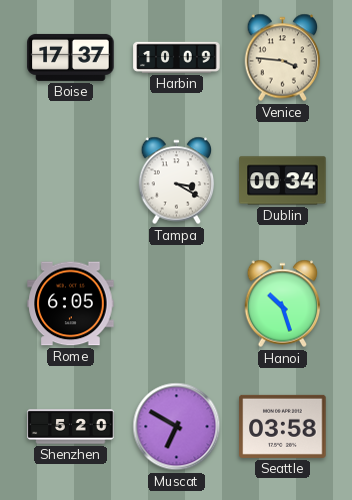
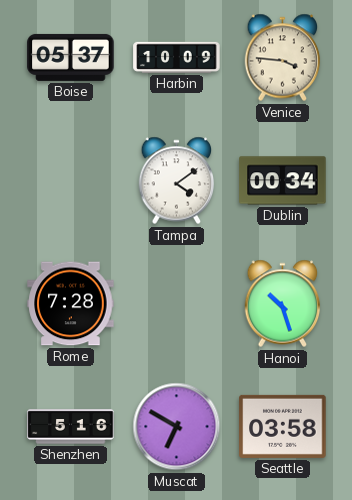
Boise: 17:37 -> 05:37 (71, 57)
Tampa: 3:20 -> 4:09 (177, 181)
Rome: 6:05 -> 7:28 (71, 304)
Shenzhen: 5:20 -> 5:16 (71, 427)
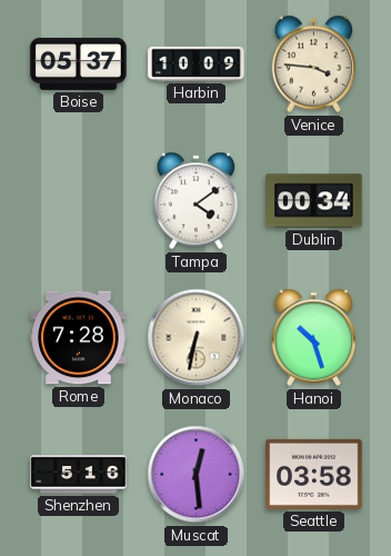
Monaco: none -> 6:32 (197, 338)
Muscat: 6:50 -> 12:29 (197, 475)
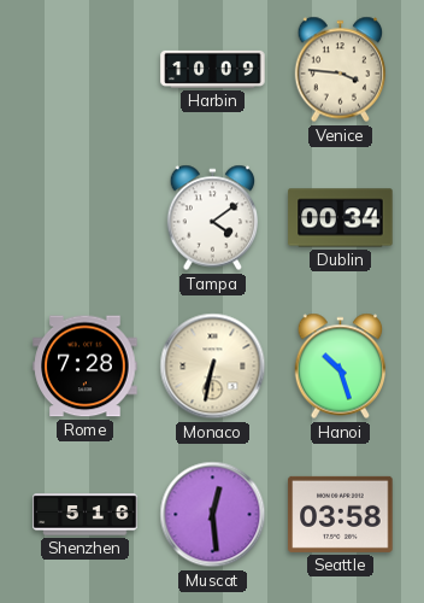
Boise: 05:37 -> none (79, 63)
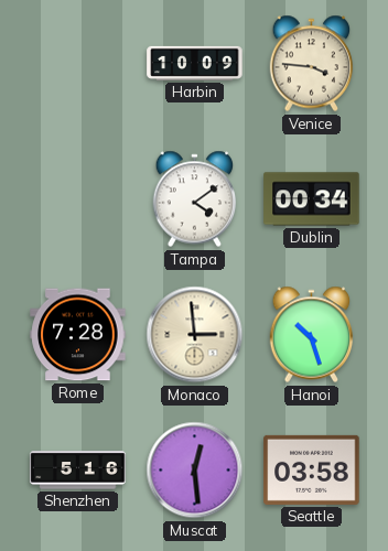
Monaco: 6:32 -> 2:59 (195, 335)
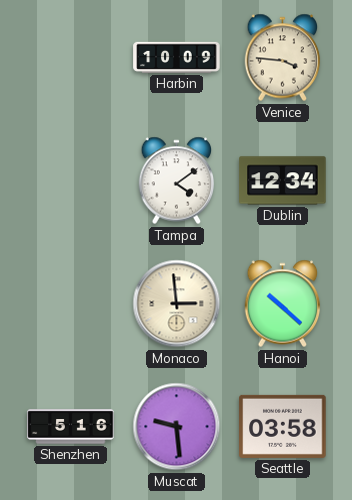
Dublin: 00:34 -> 12:34 (283, 181)
Rome: 7:28 -> none (78, 335)
Hanoi: 10:27 -> 10:22 (283, 304)
Muscat: 12:29 -> 9:29 (177, 427)
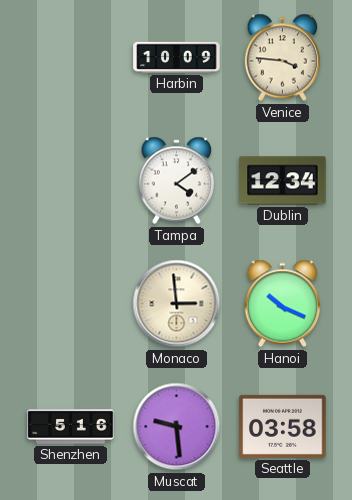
Hanoi: 10:22 -> 10:19 (283, 304)
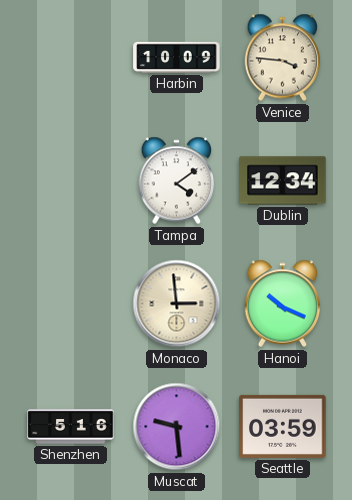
Seattle: 03:58 -> 03:59 (283, 426)
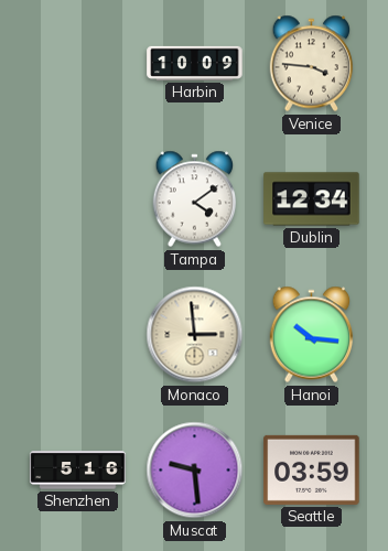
Hanoi: 10:19 -> 10:16 (312, 335)
